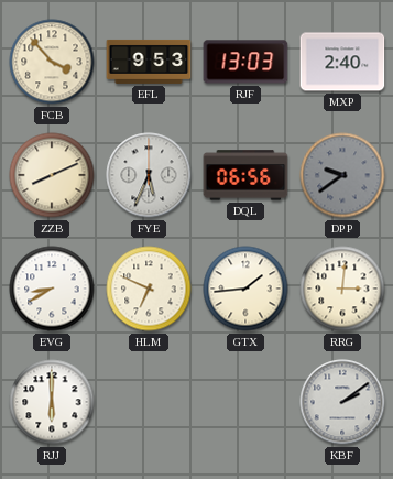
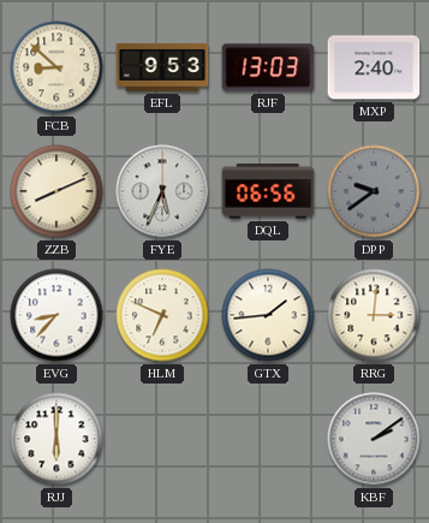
FCB: 3:53 -> 8:52 (56, 67)
EVG: 8:40 -> 8:37 (56, 315)
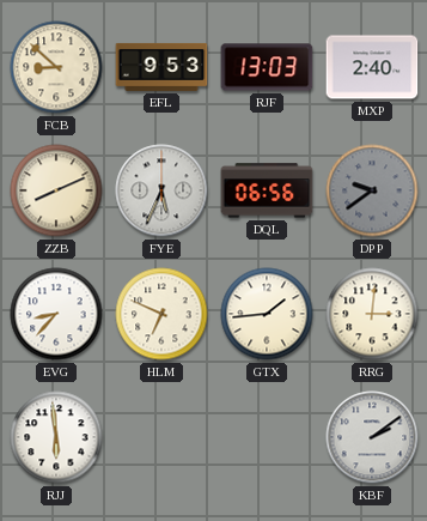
RJJ: 6:00 -> 5:59 (56, 437)
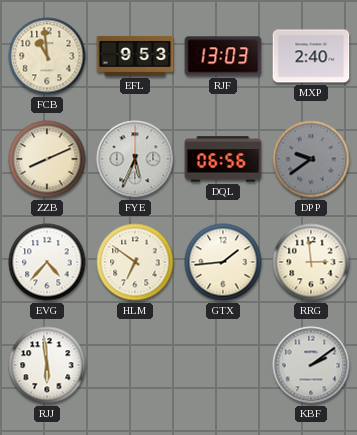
FCB: 8:52 -> 10:59 (47, 56)
EVG: 8:37 -> 4:37 (47, 262)
HLM: 6:49 -> 6:51 (135, 262)
RRG: 3:01 -> 2:59 (311, 262)
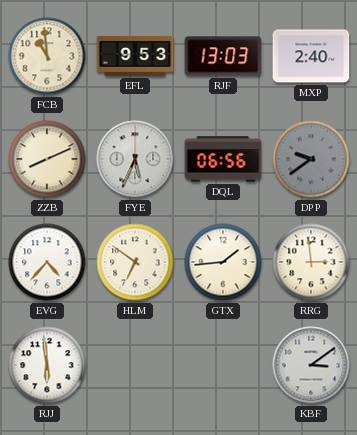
KBF: 2:09 -> 3:09 (311, 365)
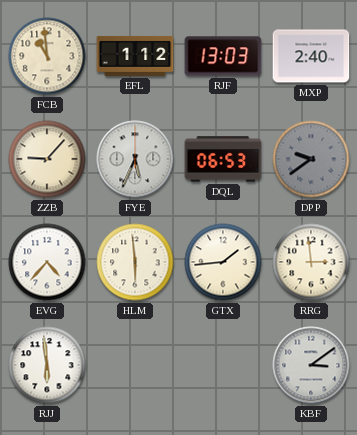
EFL: 9:53 -> 1:12 (135, 56)
ZZB: 8:11 -> 9:07 (47, 159)
DQL: 06:56 -> 06:53 (223, 159)
HLM: 6:51 -> 5:59 (135, 262)
